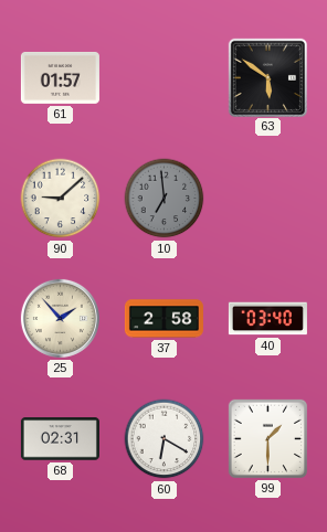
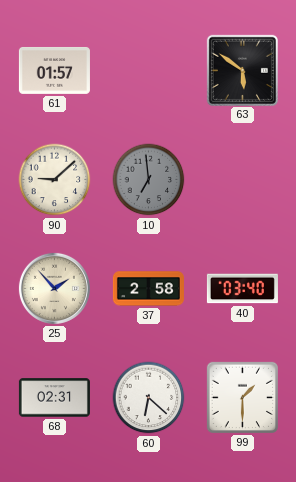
60: 6:20 -> 6:22 (149, 398)
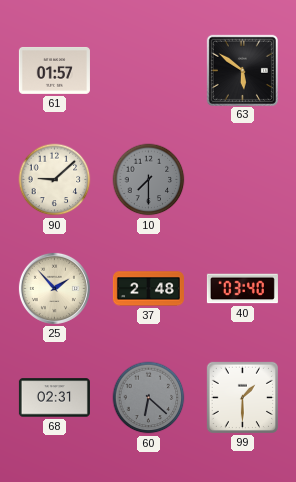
10: 6:59 -> 7:30 (149, 180)
37: 2:58 -> 2:48 (148, 289)
60 dial: white -> grey (149, 398)
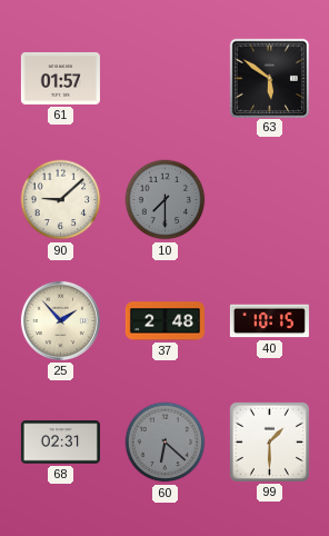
40: 03:40 -> 10:15 (269, 321)
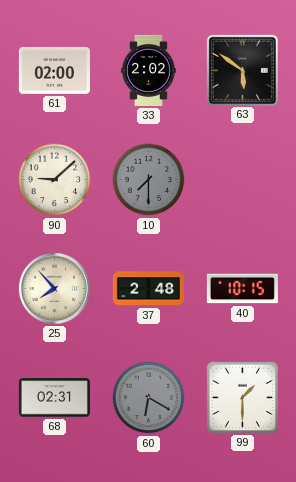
61: 01:57 -> 02:00 (54, 70)
33: none -> 2:02 (149, 70)
25: 1:53 -> 7:53 (54, 288)
60: 6:22 -> 6:20 (149, 398)
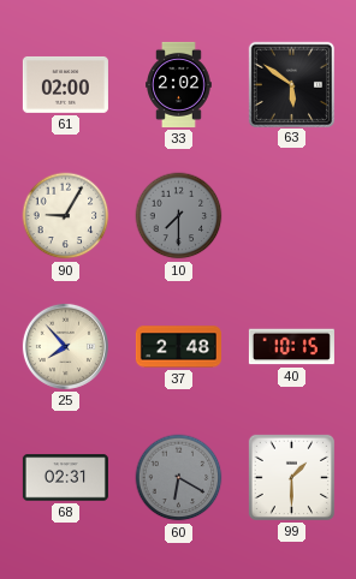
90: 9:08 -> 9:05 (66, 216)
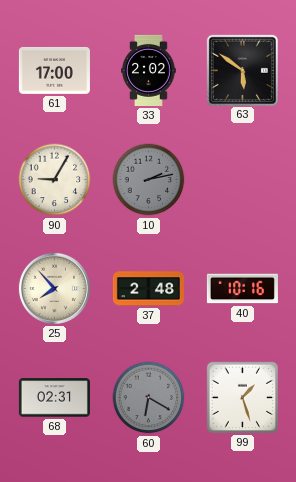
61: 02:00 -> 17:00 (54, 70)
10: 7:30 -> 2:13 (149, 180)
40: 10:15 -> 10:16 (242, 289)
99: 1:30 -> 1:27 (242, 397)
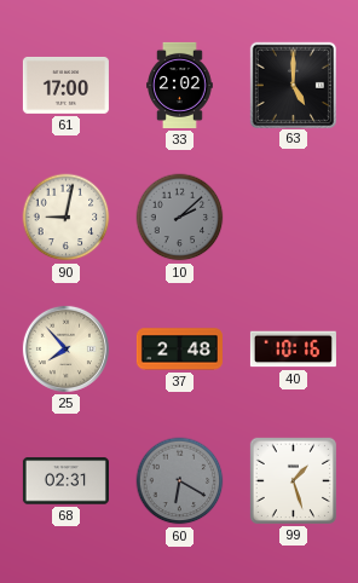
63: 5:51 -> 5:00 (293, 85)
90: 9:05 -> 9:02 (67, 218)
10: 2:13 -> 2:08 (180, 218)
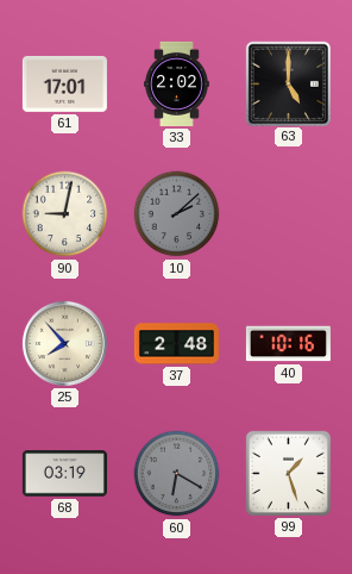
61: 17:00 -> 17:01 (64, 83)
68: 02:31 -> 03:19 (64, 474)
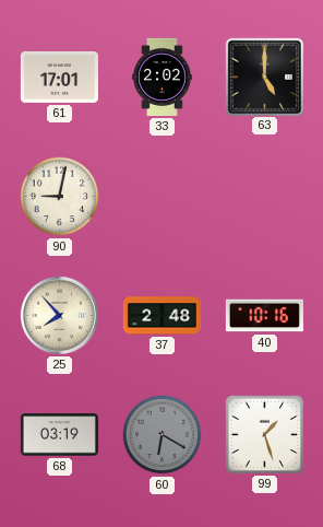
10: 2:08 -> none (177, 214)
